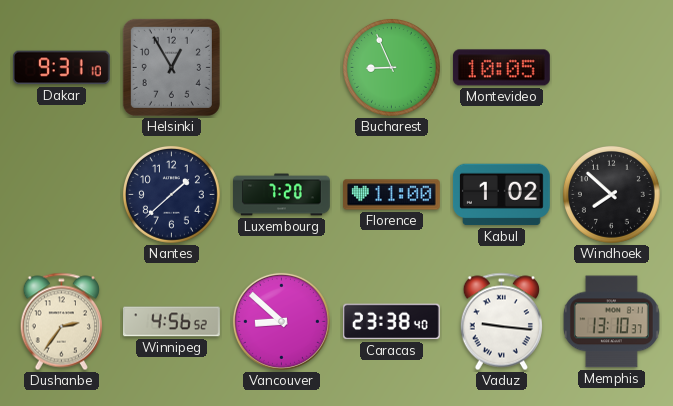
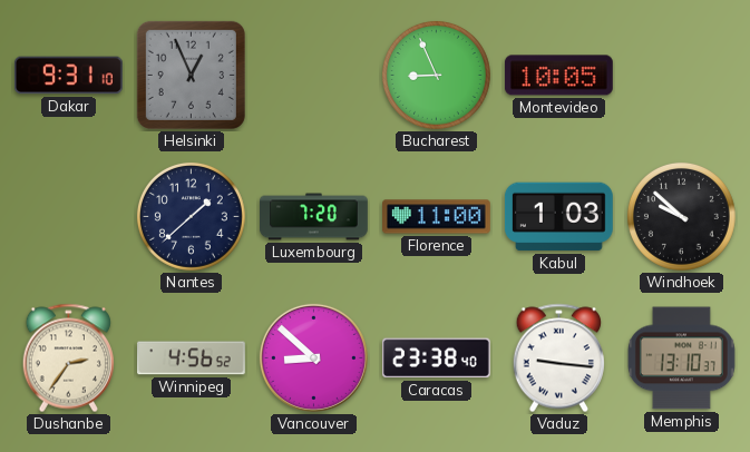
Helsinki: 12:55 -> 12:56 (191, 75)
Kabul: 1:02 -> 1:03 (558, 217)
Windhoek: 7:52 -> 9:52 (681, 216)
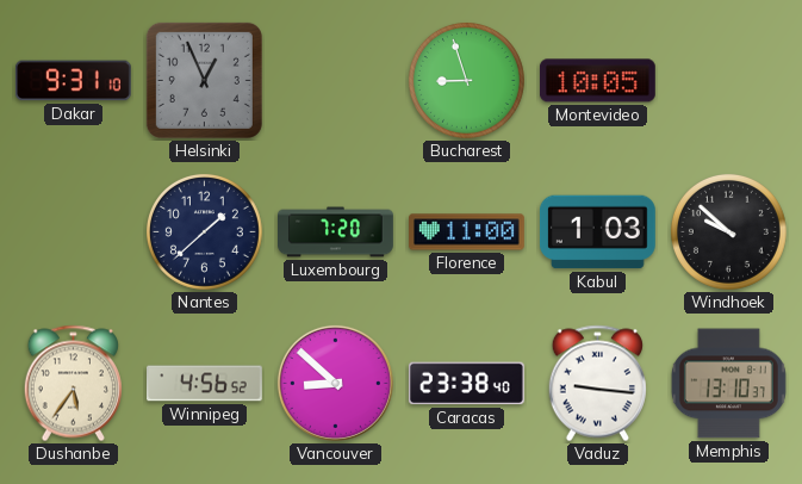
Bucharest: 8:56 -> 8:57 (466, 80)
Dushanbe: 2:36 -> 5:36 (73, 384)
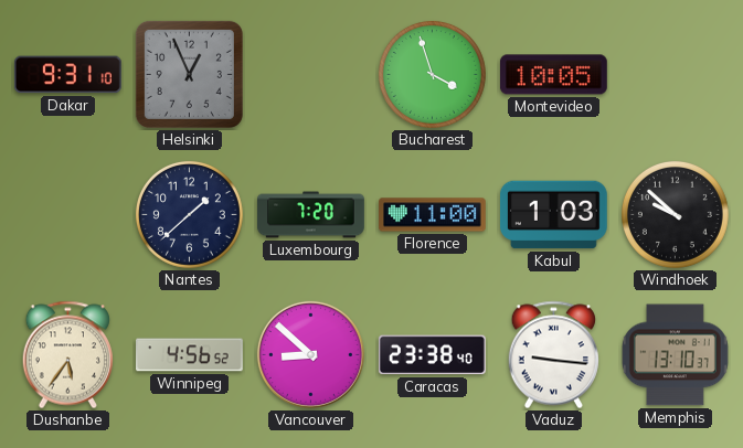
Bucharest: 8:57 -> 3:57 (432, 74)
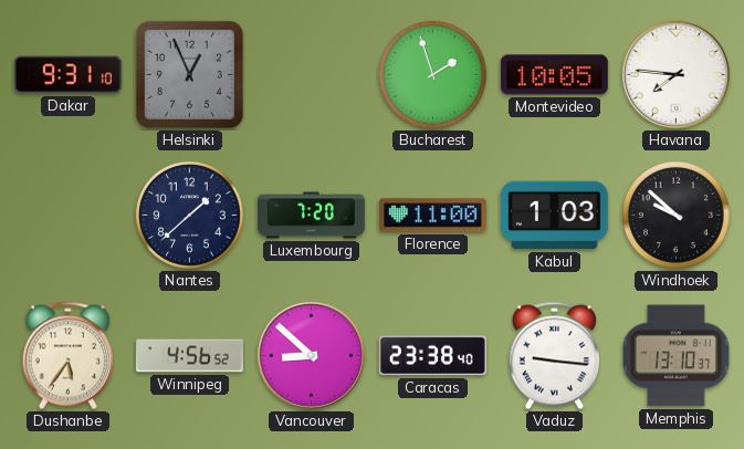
Bucharest: 3:57 -> 1:57 (432, 74)
Havana: none -> 7:46 (675, 74)
